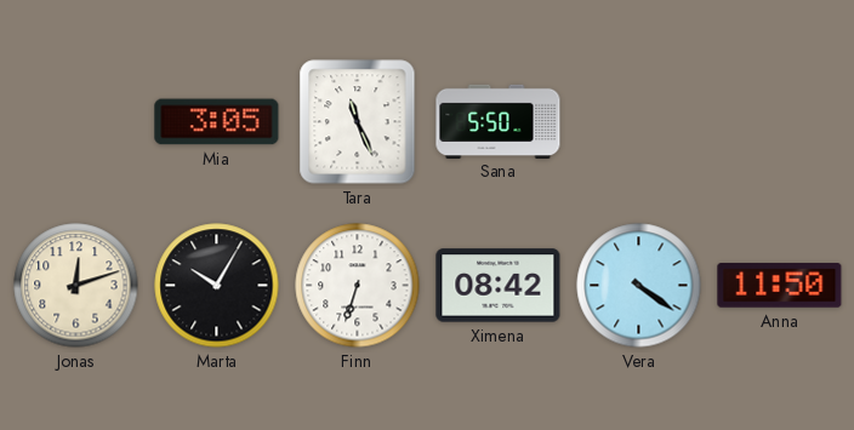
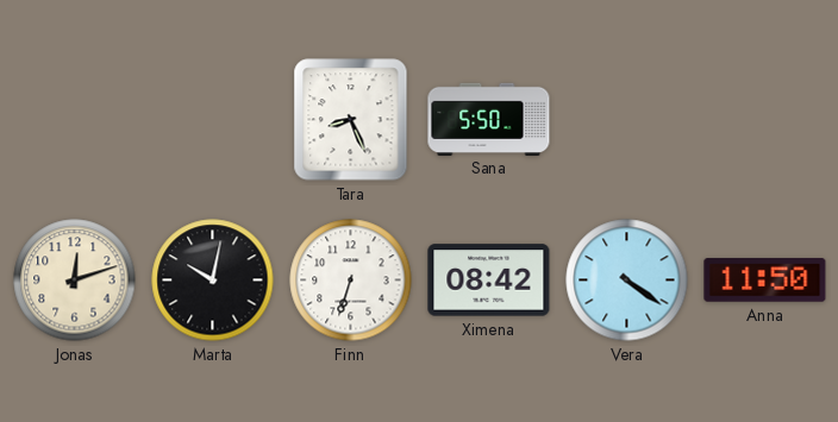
Mia: 3:05 -> none (217, 122)
Tara: 11:26 -> 8:26 (351, 120)
Marta: 10:05 -> 10:02 (213, 281)
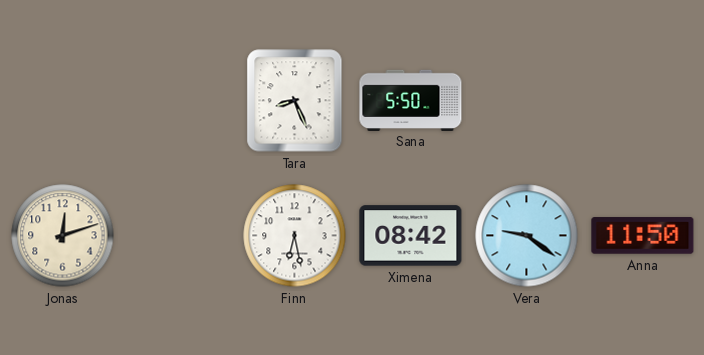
Marta: 10:02 -> none (213, 281)
Finn: 6:33 -> 6:28 (295, 236)
Vera: 4:21 -> 9:21 (527, 236)
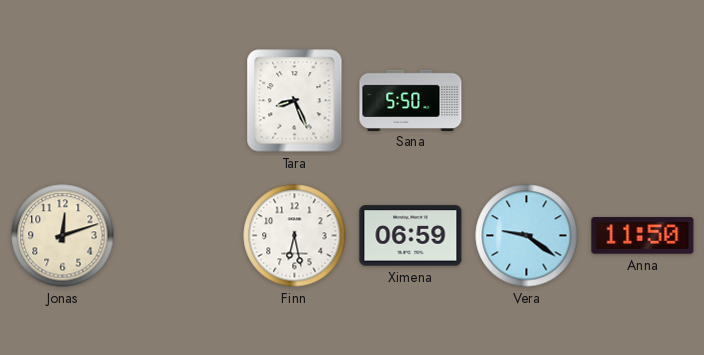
Ximena: 08:42 -> 06:59 (411, 236)
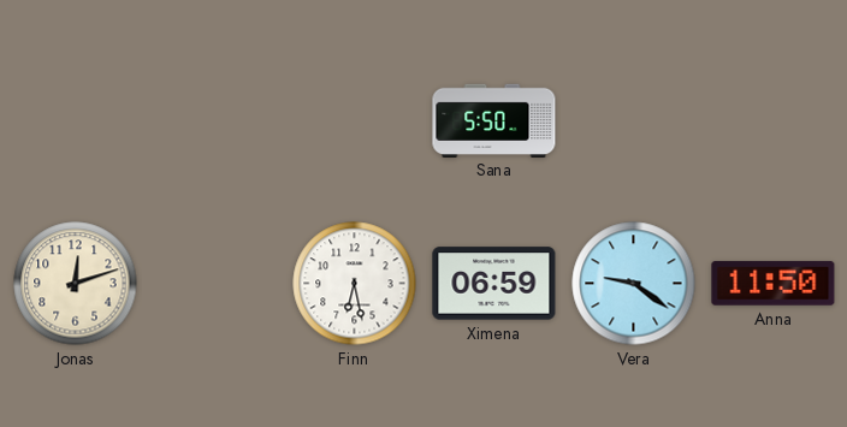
Tara: 8:26 -> none (295, 101)
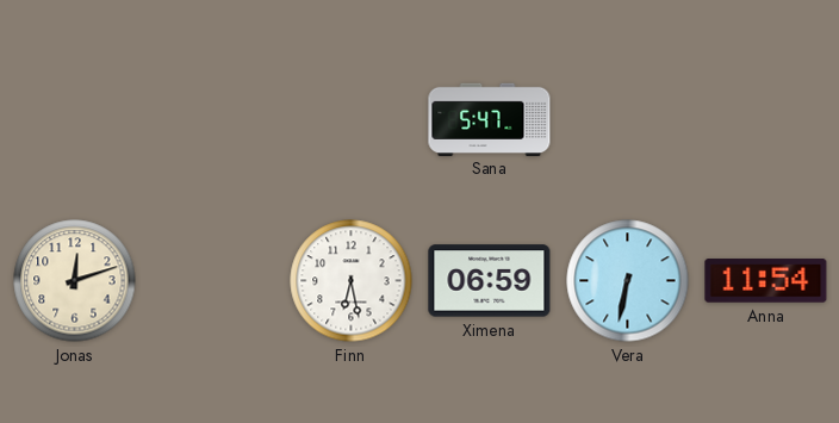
Sana: 5:50 -> 5:47 (490, 119)
Vera: 9:21 -> 6:32 (628, 281)
Anna: 11:50 -> 11:54 (766, 281)
